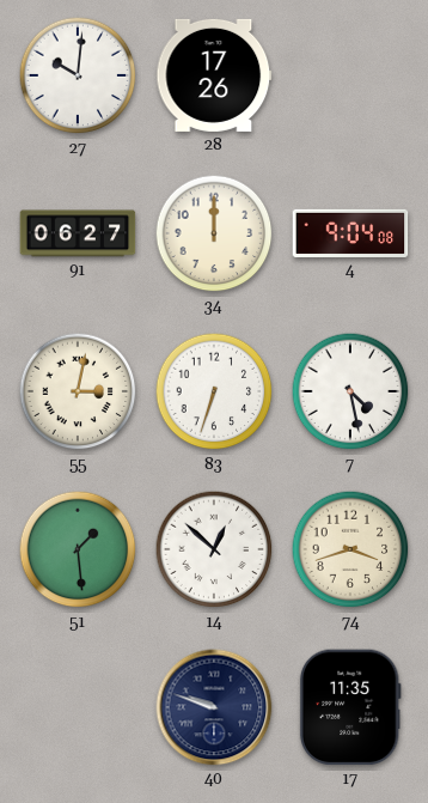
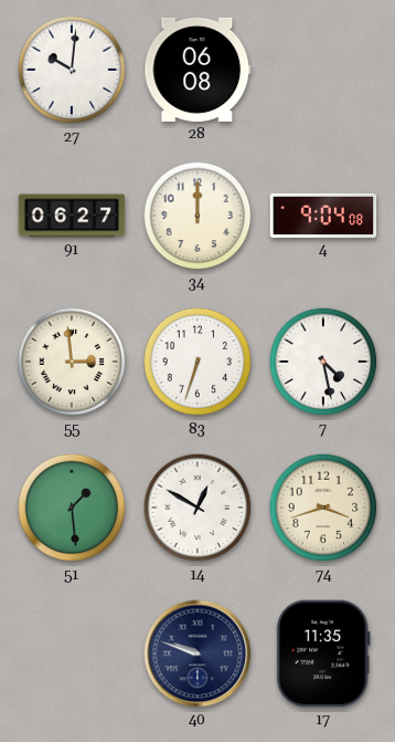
28: 17:26 -> 06:08 (197, 70)
55: 3:02 -> 2:59 (72, 362)
14: 12:52 -> 12:50 (197, 508)
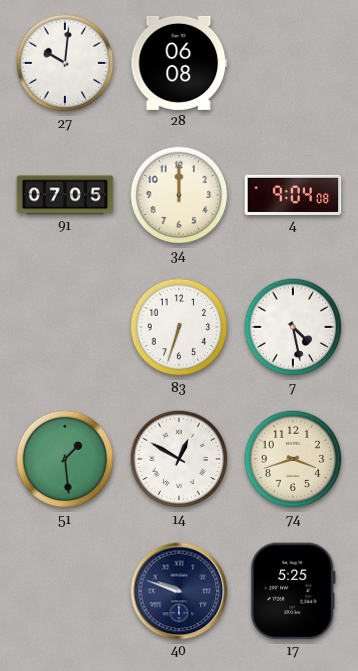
91: 06:27 -> 07:05 (65, 195)
55: 2:59 -> none (72, 362)
17: 11:35 -> 5:25 (293, 591)
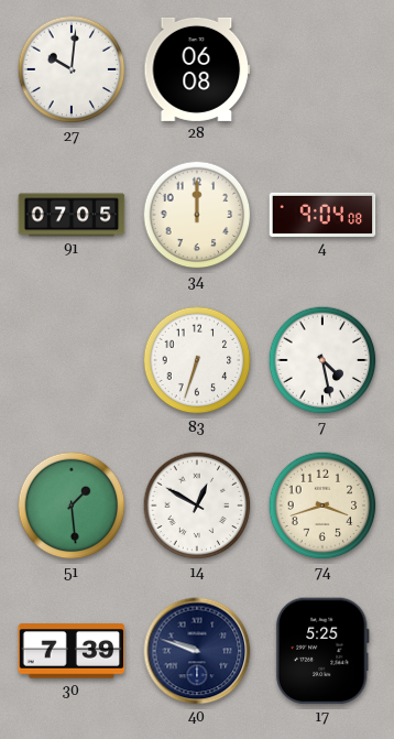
30: none -> 7:39 (72, 651)
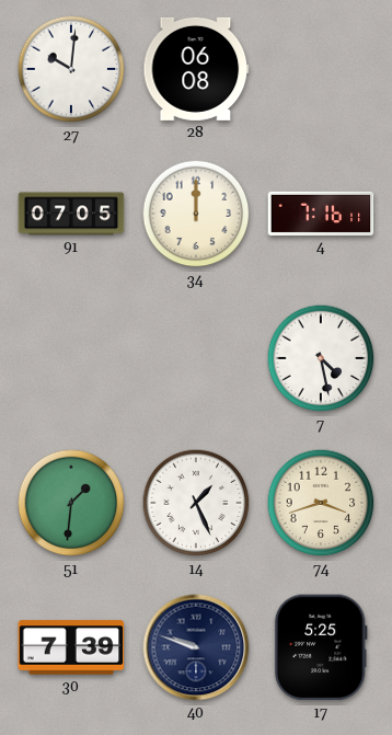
4: 9:04 -> 7:16 (321, 214)
83: 6:33 -> none (197, 360)
51: 1:29 -> 1:31 (71, 503)
14: 12:50 -> 1:26 (196, 503)
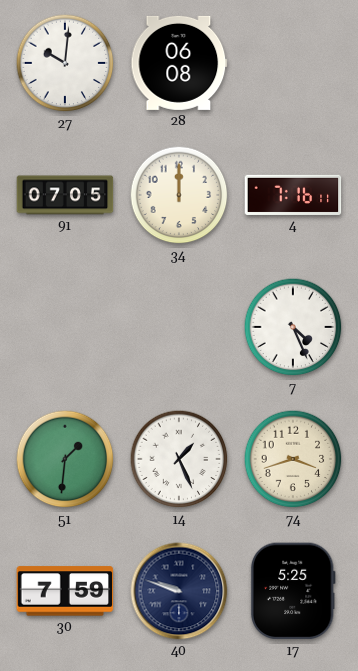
7: 4:28 -> 4:26 (293, 327)
30: 7:39 -> 7:59 (65, 591)
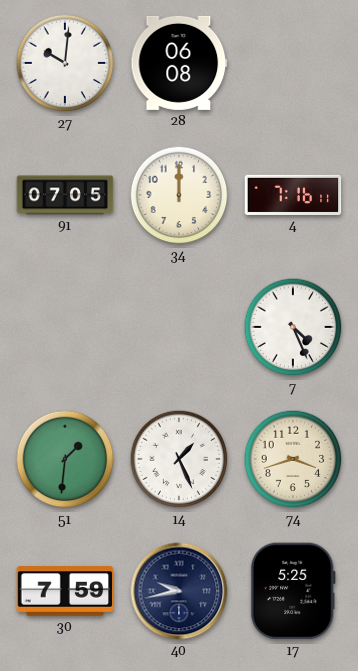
40: 9:48 -> 9:43 (179, 591)
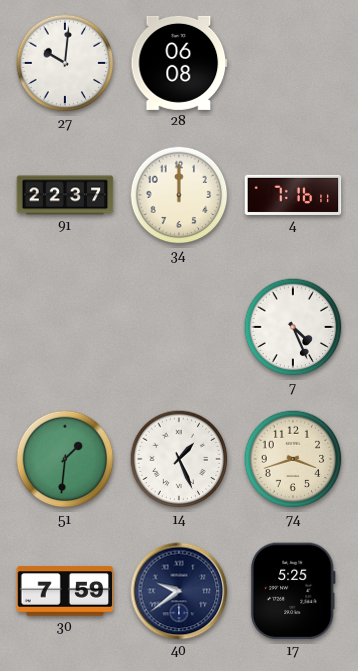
91: 07:05 -> 22:37 (65, 195)
40: 9:43 -> 9:39 (179, 591)
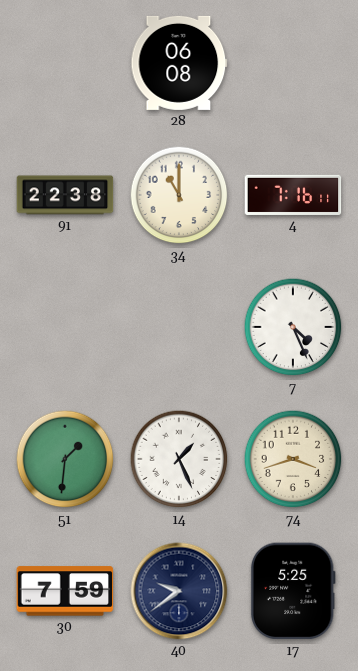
27: 10:01 -> none (65, 63)
91: 22:37 -> 22:38 (65, 195)
34: 12:00 -> 11:00 (179, 195)
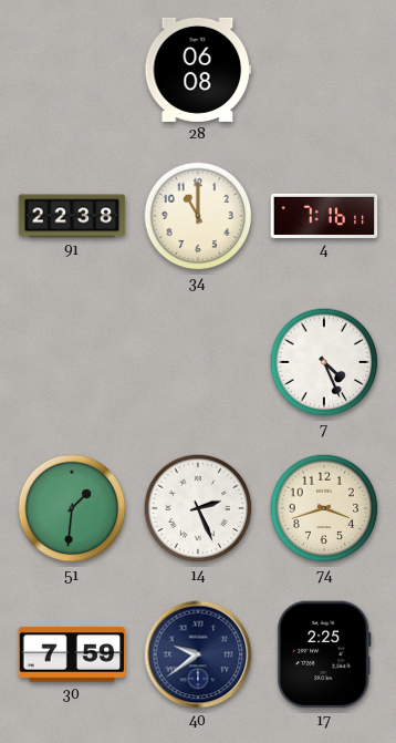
14: 1:26 -> 2:26 (198, 508)
17: 5:25 -> 2:25 (324, 654)
